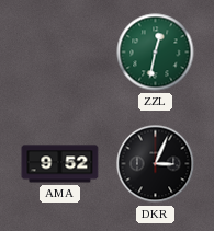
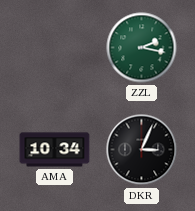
ZZL: 12:32 -> 2:17 (142, 48)
AMA: 9:52 -> 10:34 (55, 150)
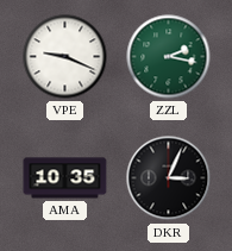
VPE: none -> 9:19 (65, 57)
AMA: 10:34 -> 10:35 (65, 178)
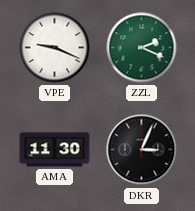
ZZL: 2:17 -> 2:19 (142, 48)
AMA: 10:35 -> 11:30 (55, 150)
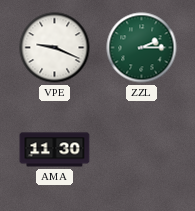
ZZL: 2:19 -> 2:15 (142, 48)
DKR: 3:04 -> none (142, 150)
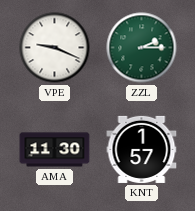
KNT: none -> 1:57 (142, 149)
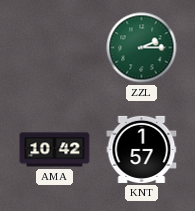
VPE: 9:19 -> none (55, 48)
AMA: 11:30 -> 10:42 (55, 150)
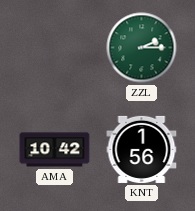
KNT: 1:57 -> 1:56 (142, 149)
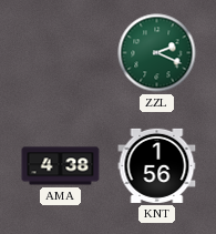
ZZL: 2:15 -> 2:19 (157, 53)
AMA: 10:42 -> 4:38 (61, 166)
